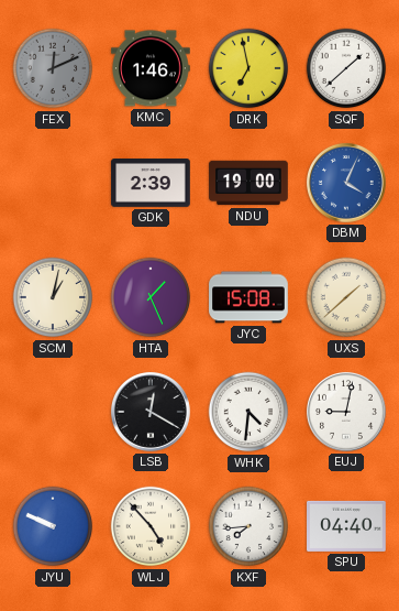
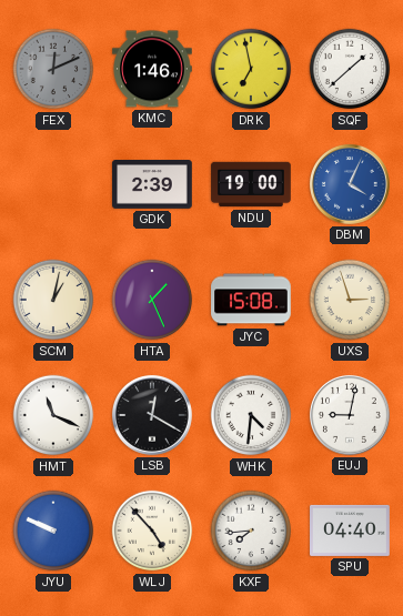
UXS: 1:38 -> 2:57 (350, 300)
HMT: none -> 11:19 (53, 415)
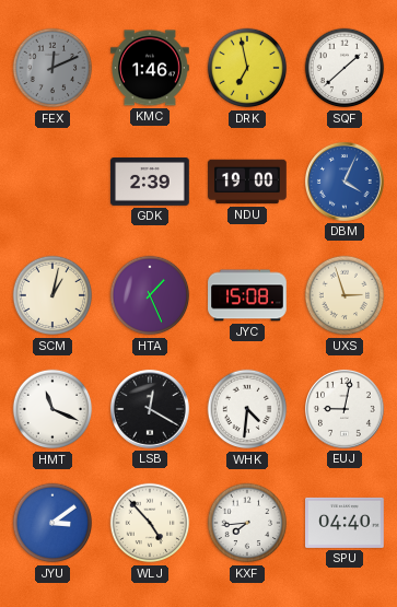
JYU: 9:49 -> 3:09 (52, 523)
